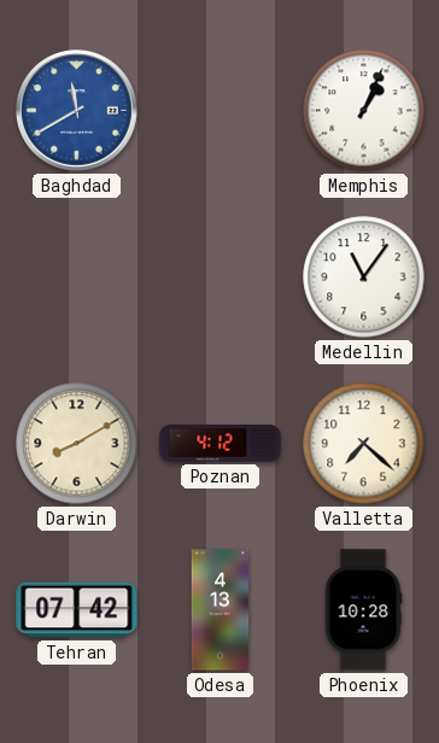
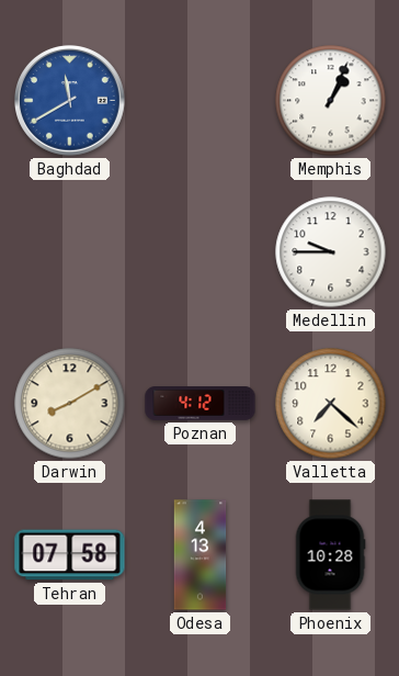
Medellin: 11:06 -> 9:45 (331, 252)
Tehran: 07:42 -> 07:58 (70, 555)
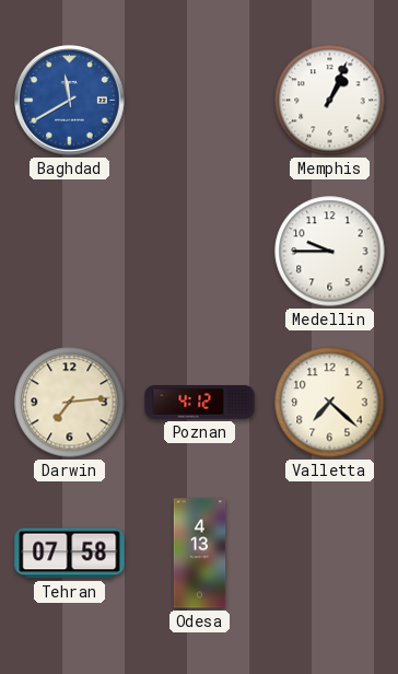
Darwin: 8:10 -> 7:14 (70, 403)
Phoenix: 10:28 -> none (330, 555)
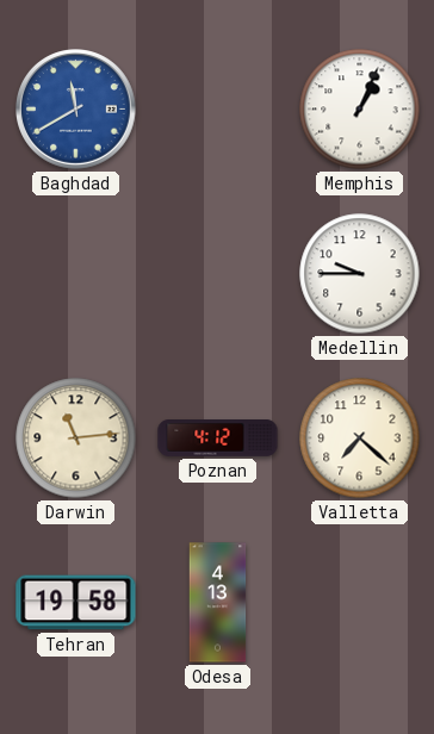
Darwin: 7:14 -> 11:14 (76, 438)
Tehran: 07:58 -> 19:58 (76, 603)
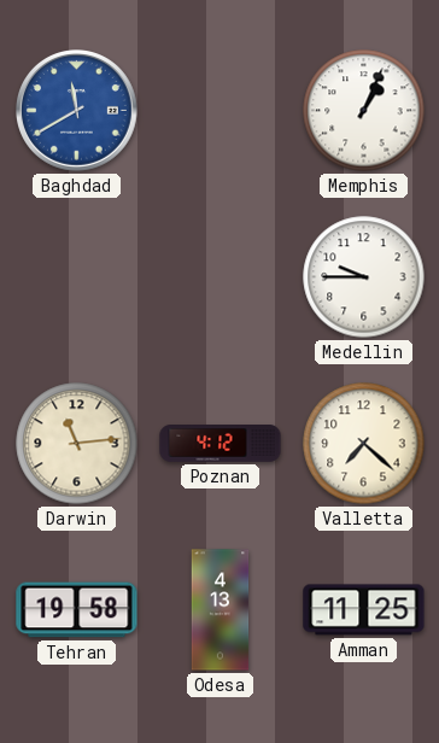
Amman: none -> 11:25 (364, 610)
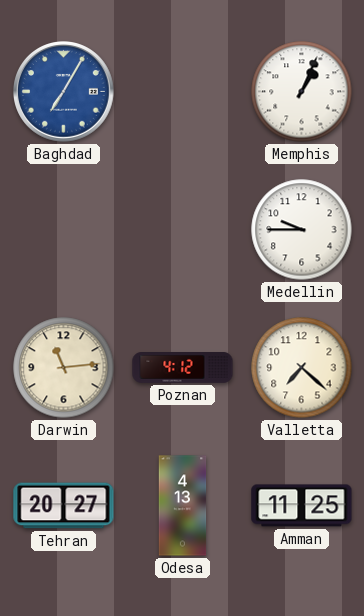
Baghdad: 11:40 -> 7:05 (64, 92)
Tehran: 19:58 -> 20:27 (64, 506)
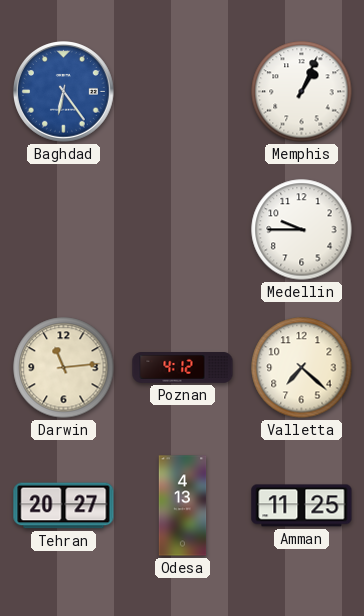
Baghdad: 7:05 -> 6:24 (64, 92)
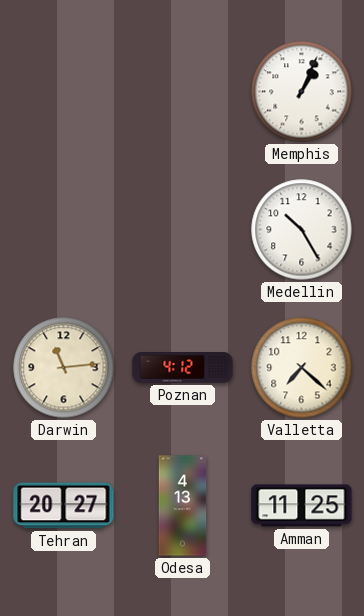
Baghdad: 6:24 -> none (64, 92)
Medellin: 9:45 -> 10:25 (302, 230)
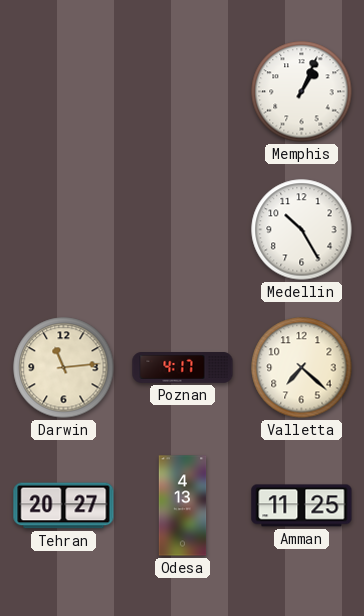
Poznan: 4:12 -> 4:17 (183, 368)
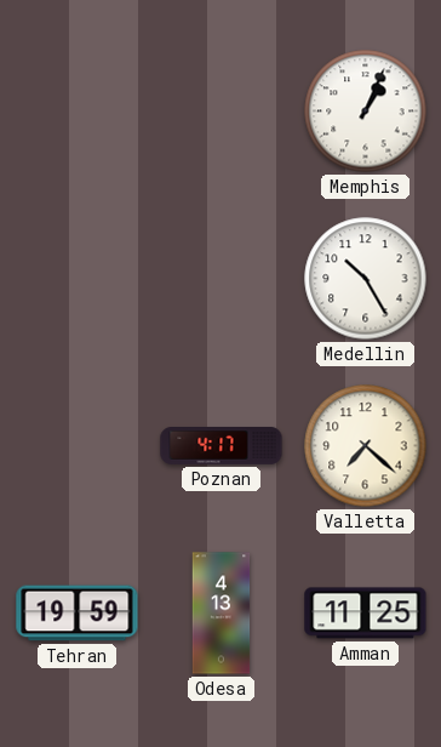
Darwin: 11:14 -> none (64, 368)
Tehran: 20:27 -> 19:59 (78, 614)
